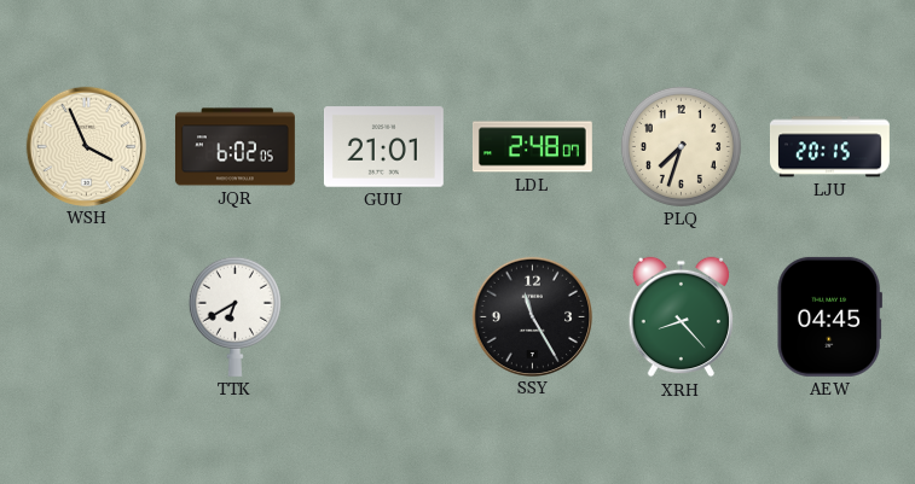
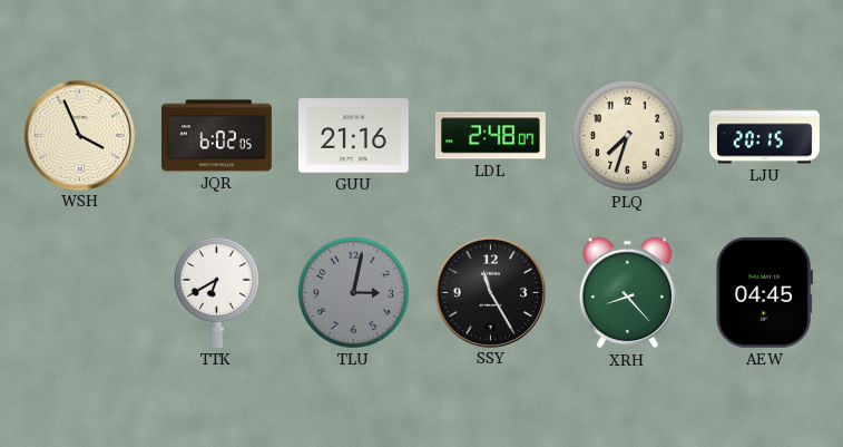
GUU: 21:01 -> 21:16 (353, 136)
TLU: none -> 3:02 (353, 292)
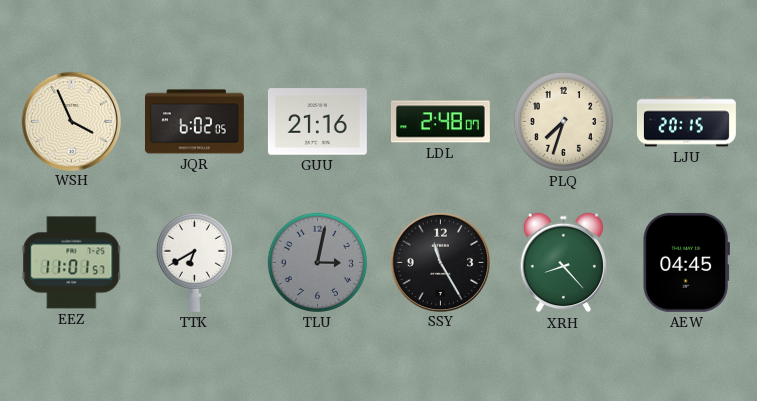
EEZ: none -> 11:01 (72, 263)
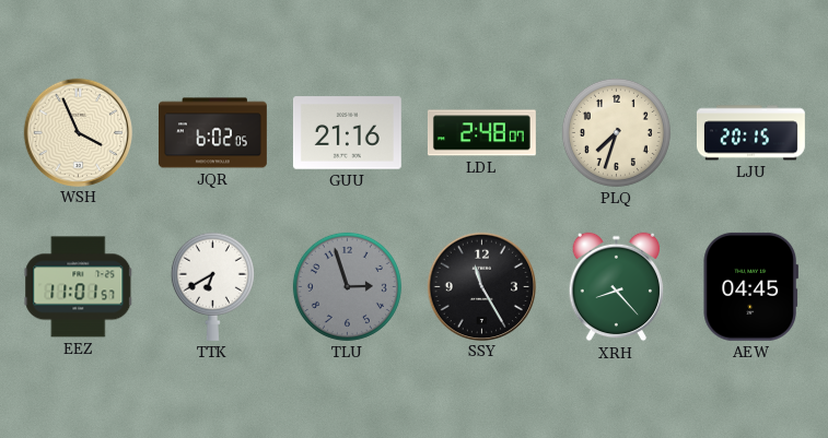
TLU: 3:02 -> 2:57 (347, 286)
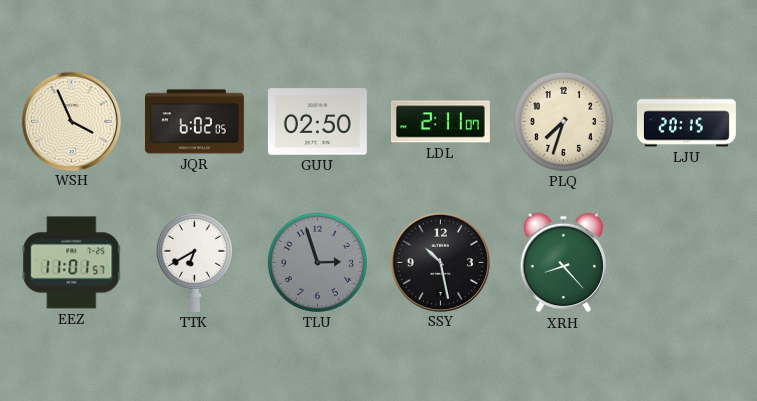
GUU: 21:16 -> 02:50 (317, 122)
LDL: 2:48 -> 2:11 (440, 122)
SSY: 11:25 -> 10:28 (440, 262)
AEW: 04:45 -> none (750, 286)
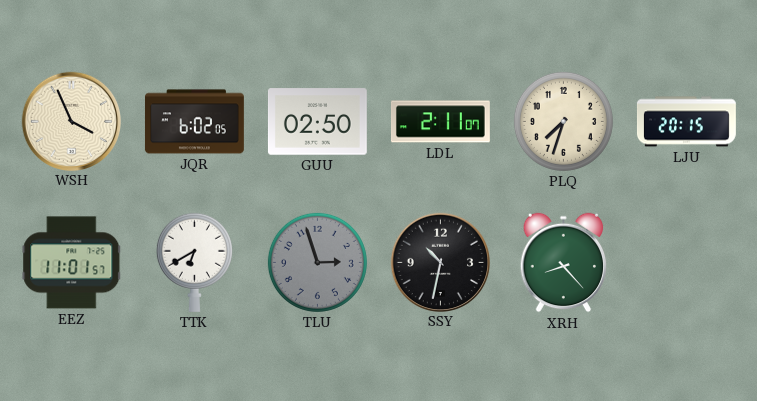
SSY: 10:28 -> 10:32 (440, 262)
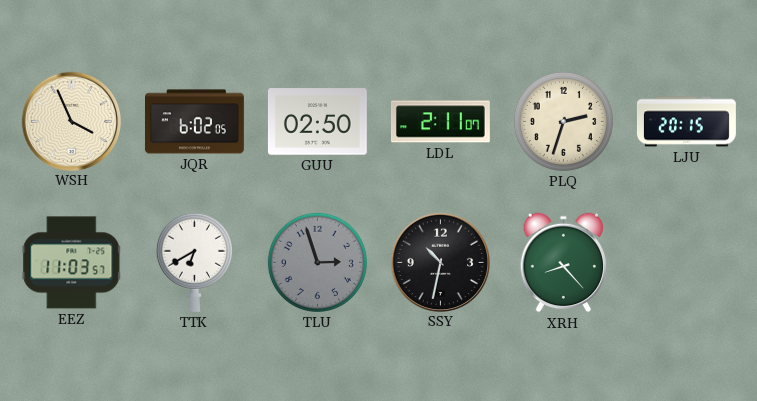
PLQ: 7:33 -> 2:33 (563, 121)
EEZ: 11:01 -> 11:03 (72, 263)
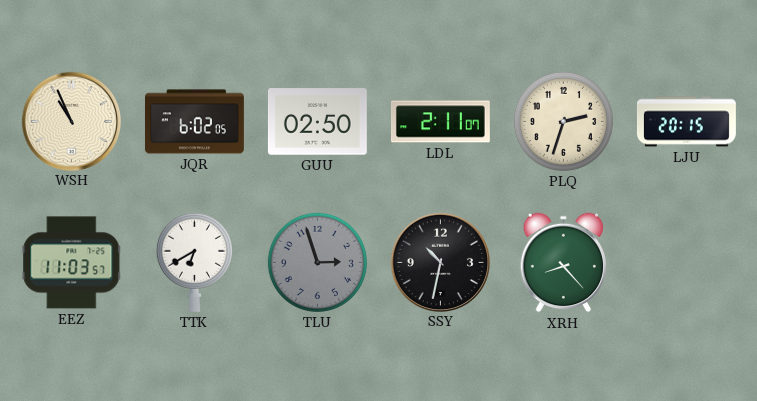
WSH: 3:56 -> 10:56 (71, 121)
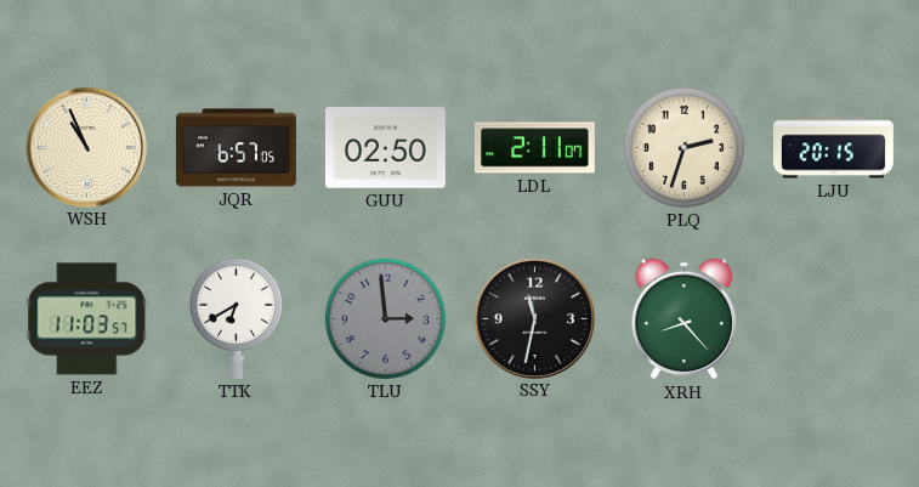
JQR: 6:02 -> 6:57 (237, 148)
TLU: 2:57 -> 2:59 (385, 318)
SSY: 10:32 -> 11:32 (534, 318)
